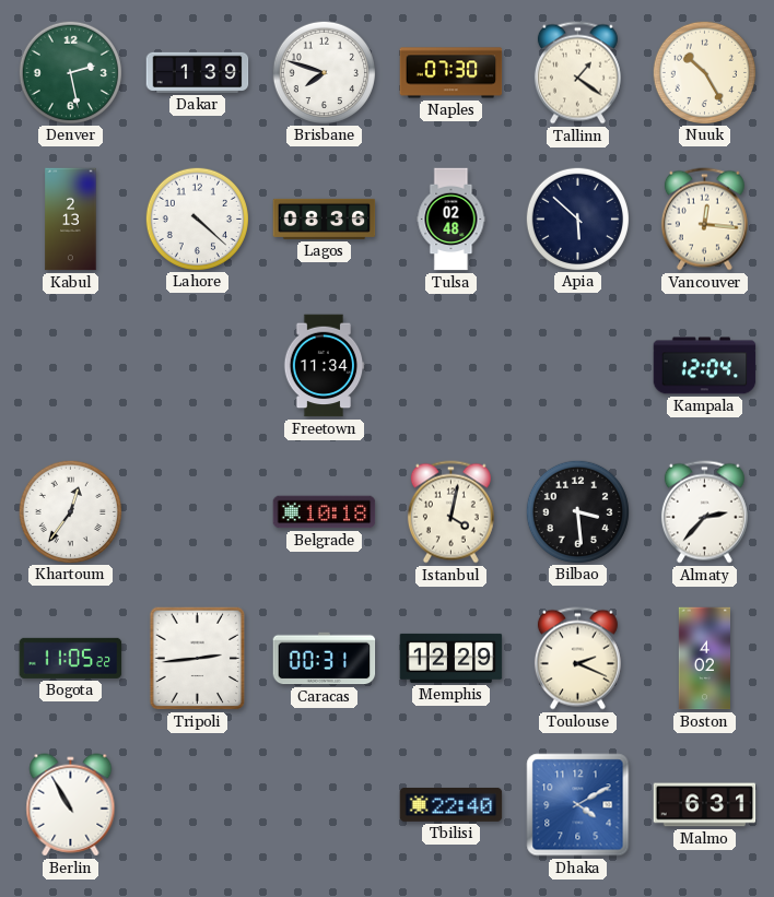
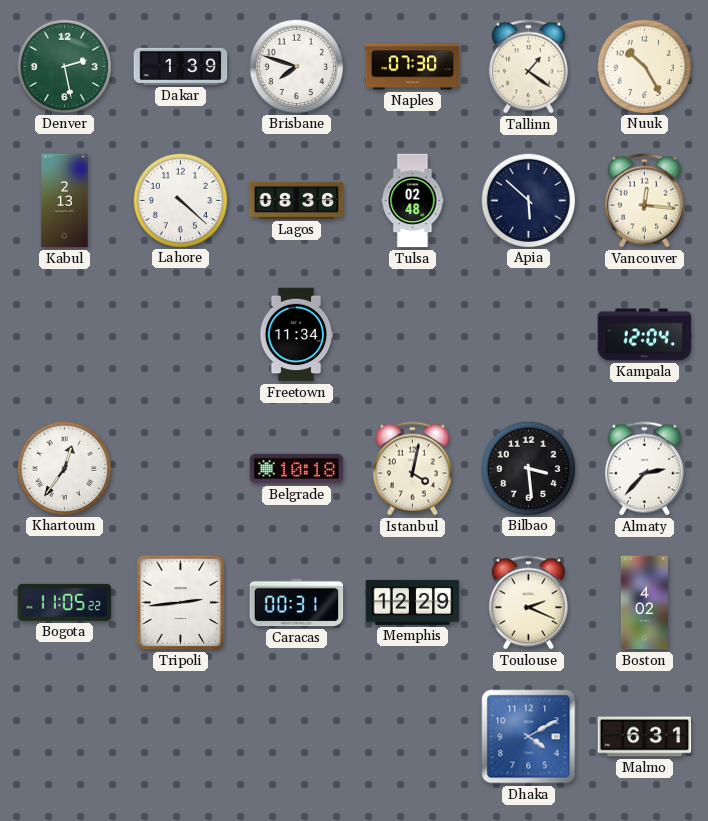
Berlin: 10:55 -> none (71, 805)
Tbilisi: 22:40 -> none (451, 804)
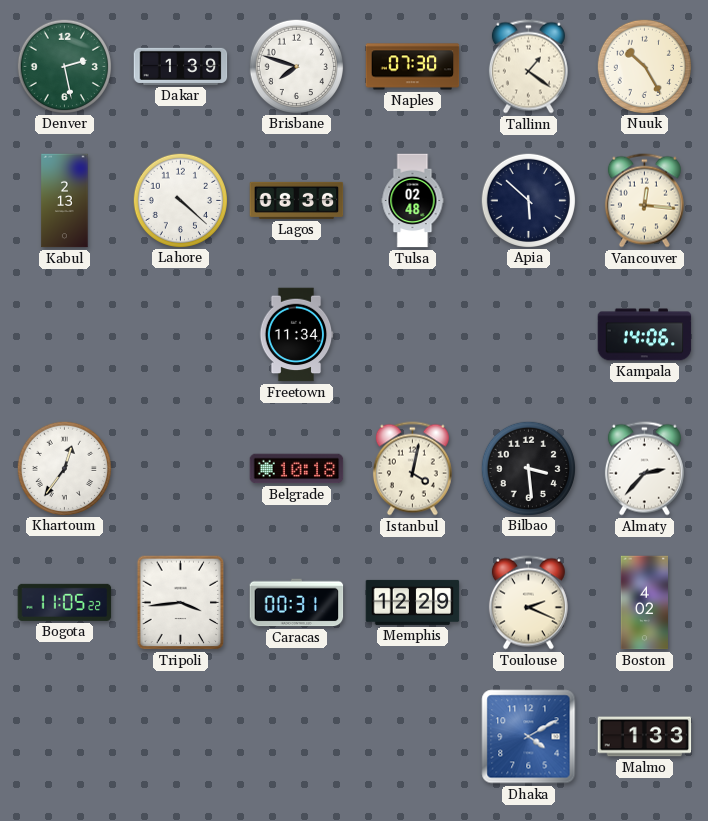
Kampala: 12:04 -> 14:06 (645, 335)
Tripoli: 2:44 -> 3:44 (181, 603)
Malmo: 6:31 -> 1:33 (645, 737)
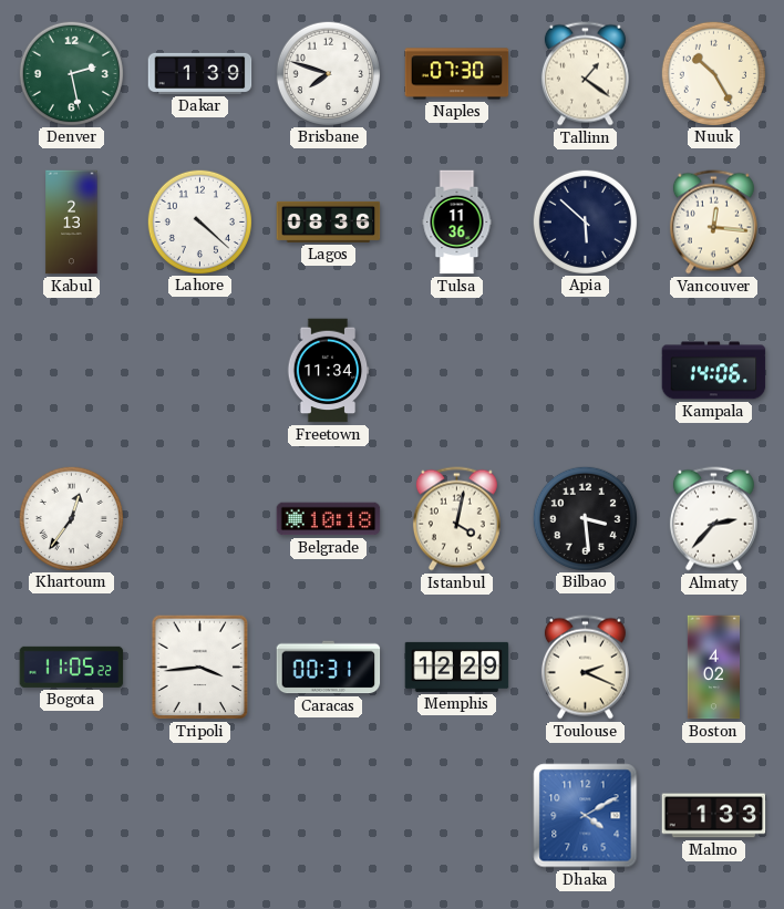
Tulsa: 02:48 -> 11:36 (457, 223)
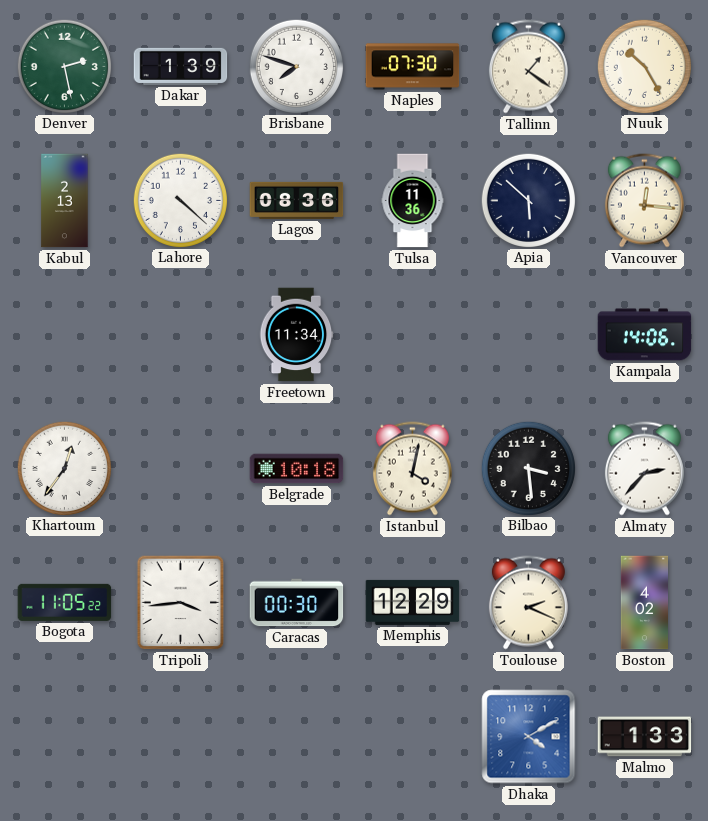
Caracas: 00:31 -> 00:30 (297, 603)
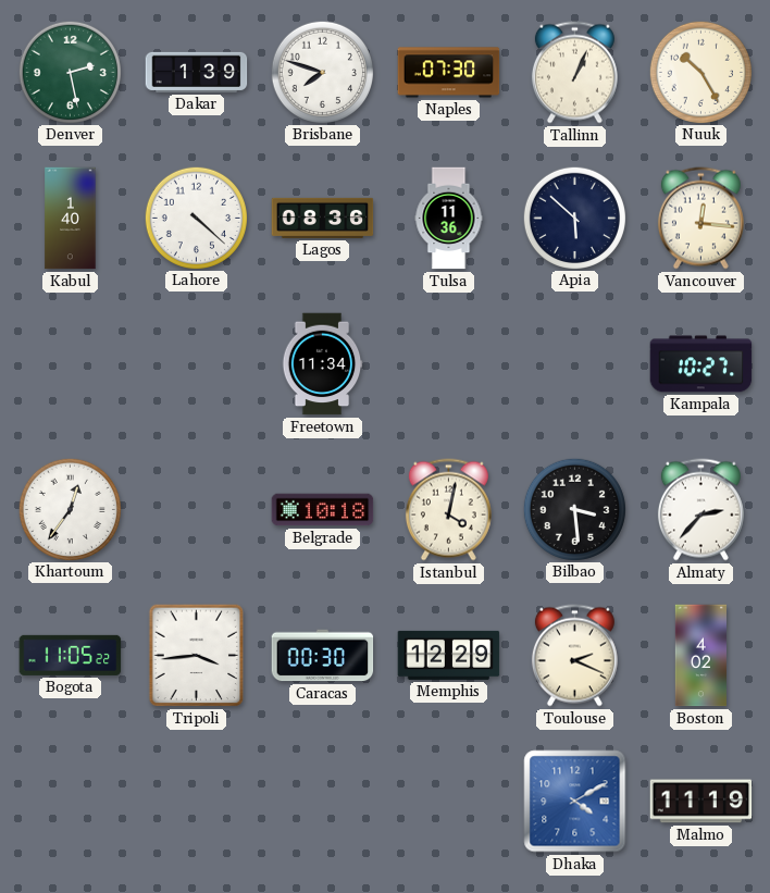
Tallinn: 1:21 -> 1:04 (574, 73)
Kabul: 2:13 -> 1:40 (71, 219)
Kampala: 14:06 -> 10:27 (701, 364)
Malmo: 1:33 -> 11:19 (701, 802)
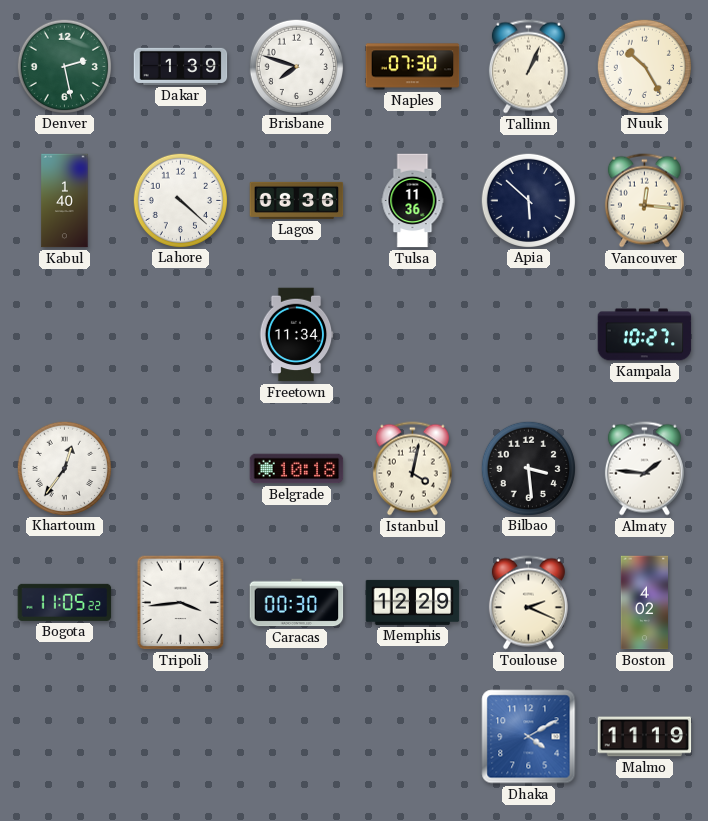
Almaty: 2:37 -> 1:46 (644, 469)
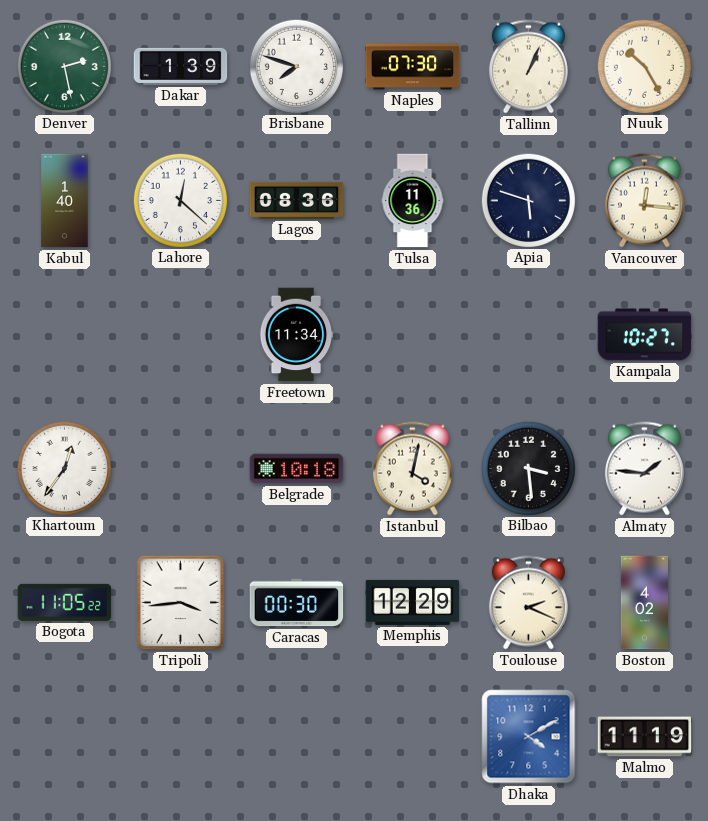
Lahore: 4:22 -> 12:22 (180, 200)
Apia: 5:52 -> 5:48 (528, 200)
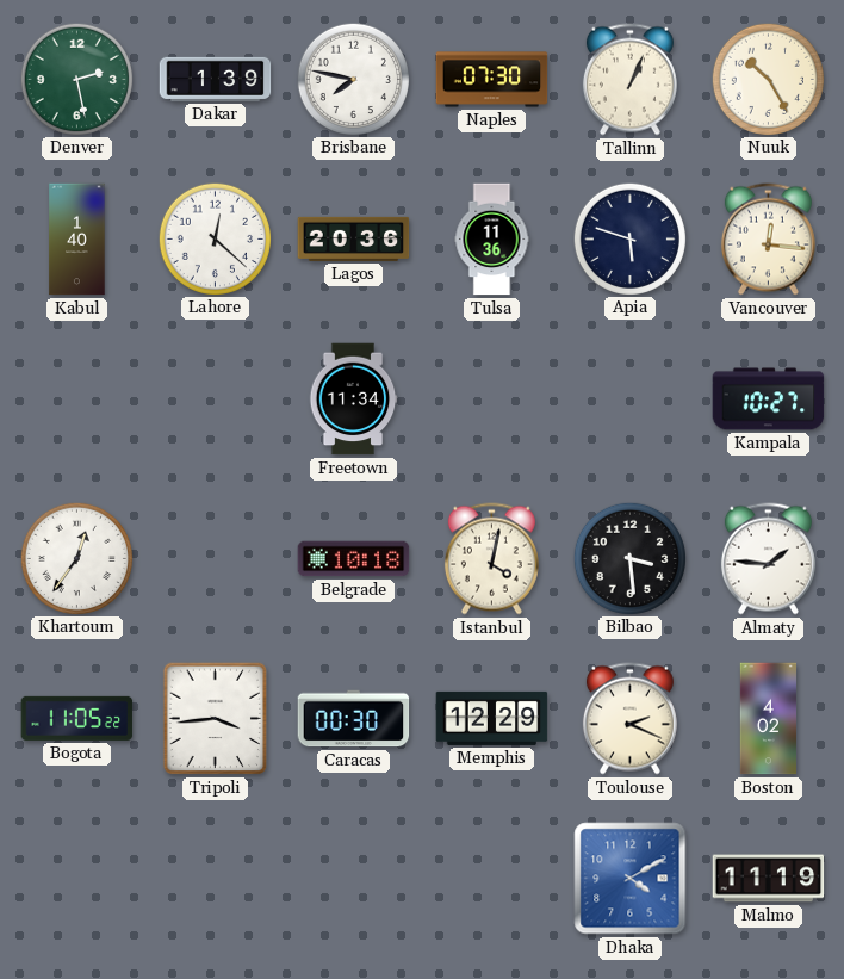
Brisbane: 7:48 -> 7:47 (353, 79)
Lagos: 08:36 -> 20:36 (354, 238)
